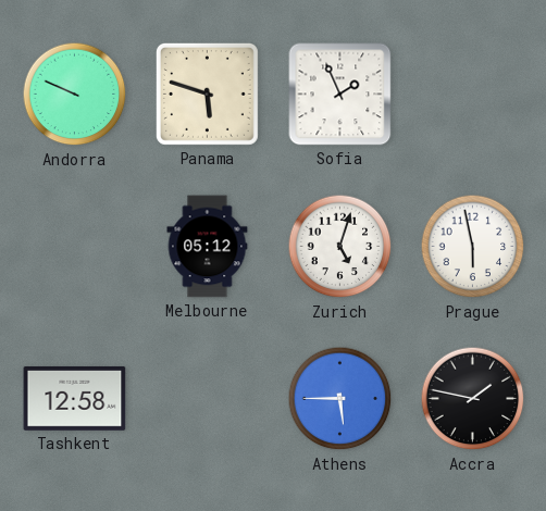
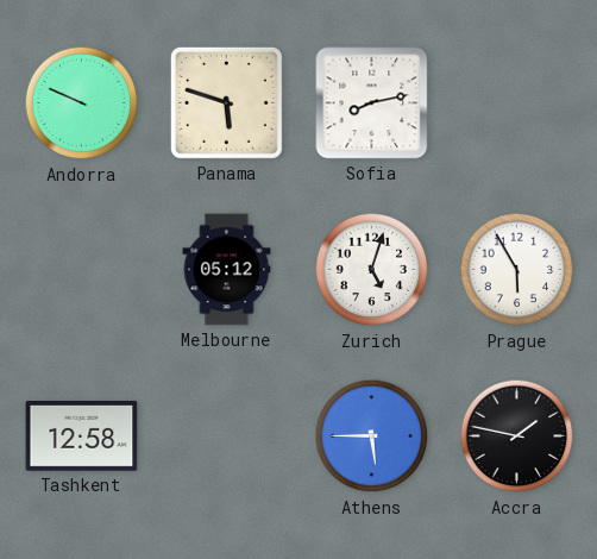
Sofia: 1:56 -> 8:13 (372, 103)
Prague: 5:58 -> 5:55 (517, 270)
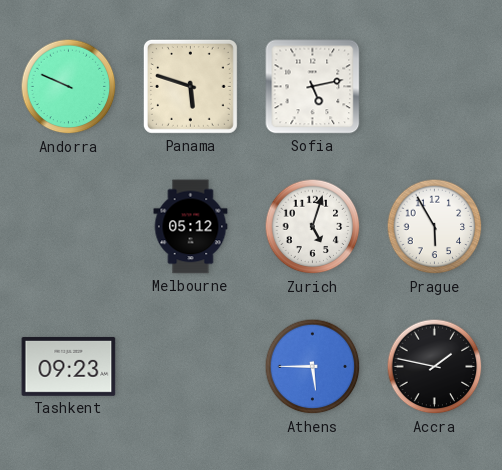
Sofia: 8:13 -> 5:13 (313, 87)
Tashkent: 12:58 -> 09:23 (69, 366)
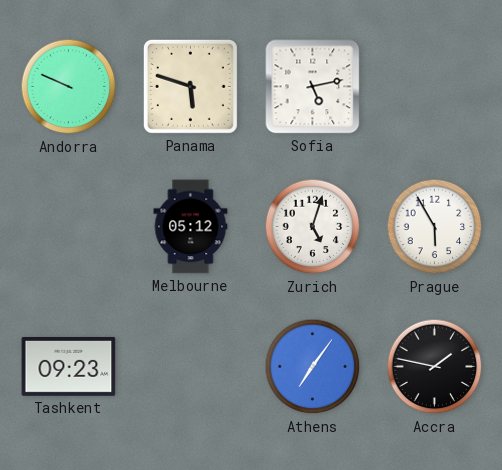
Athens: 5:45 -> 7:06 (313, 367)
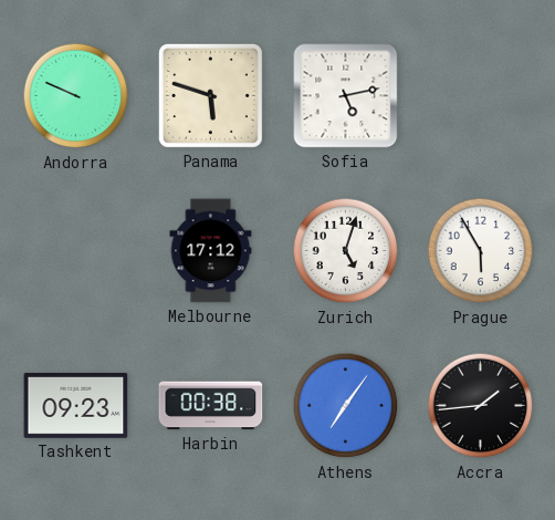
Melbourne: 05:12 -> 17:12 (211, 251)
Harbin: none -> 00:38 (211, 406)
Accra: 1:47 -> 1:44 (481, 406)
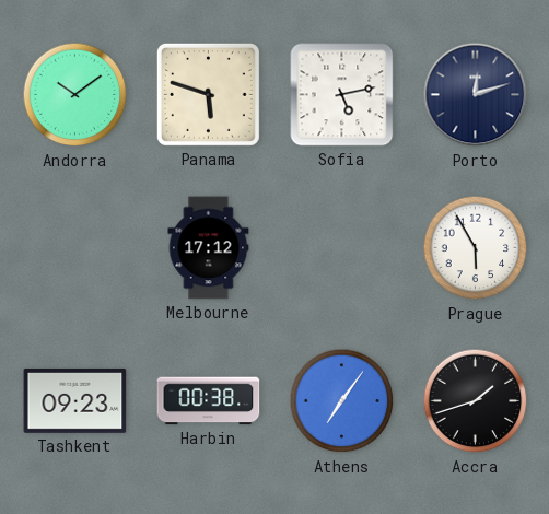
Andorra: 9:49 -> 10:09 (75, 95)
Porto: none -> 12:12 (476, 95)
Zurich: 5:03 -> none (346, 251)
Accra: 1:44 -> 1:42 (476, 401)
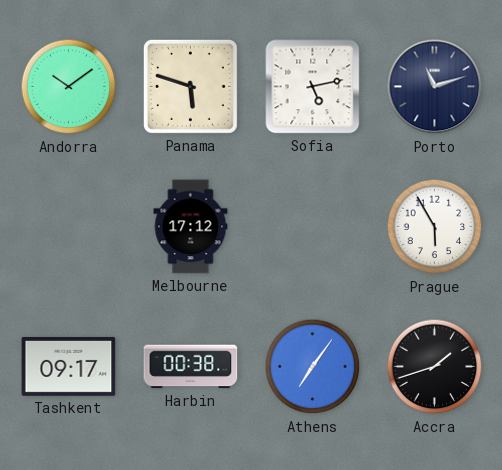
Porto: 12:12 -> 11:12 (435, 87)
Tashkent: 09:23 -> 09:17 (69, 366)
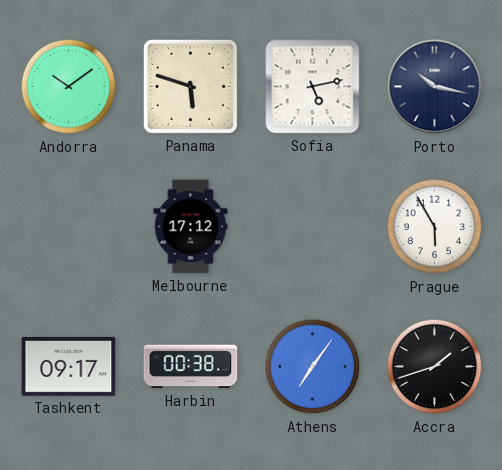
Porto: 11:12 -> 10:17 (435, 87)
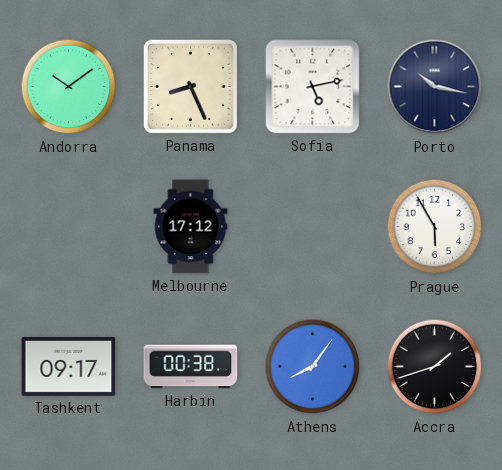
Panama: 5:48 -> 8:26 (190, 86)
Athens: 7:06 -> 8:06 (313, 367)
